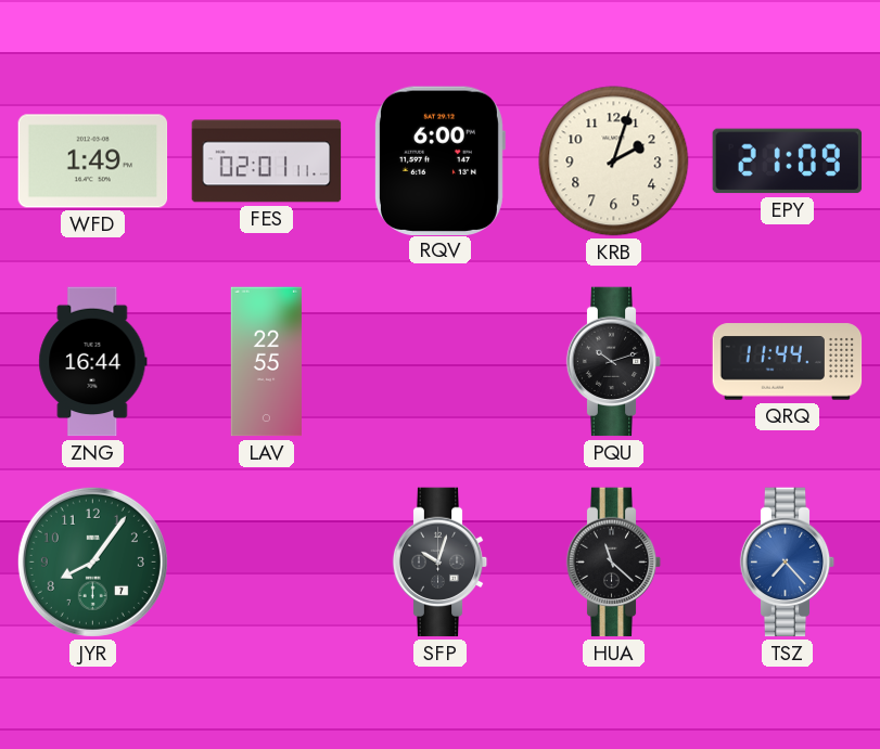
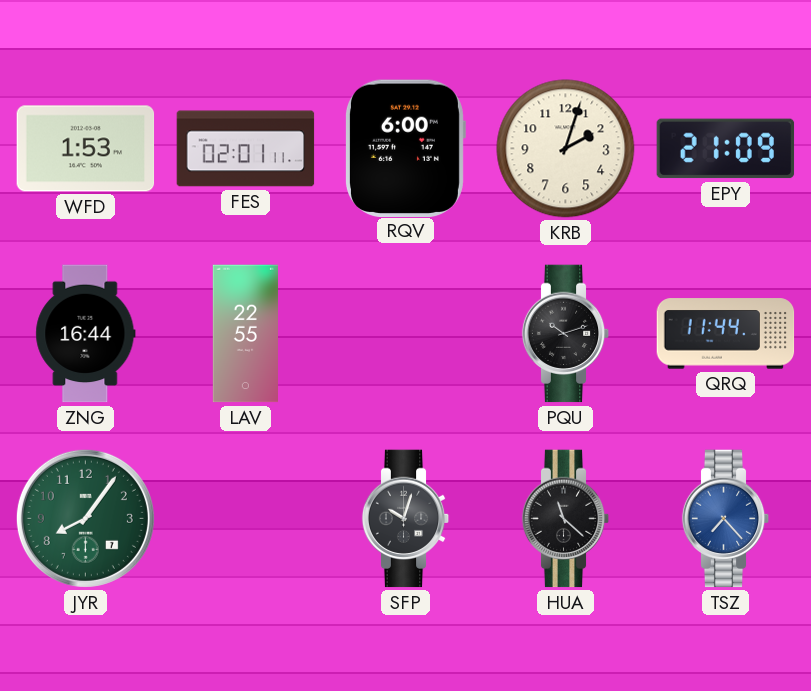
WFD: 1:49 -> 1:53 (86, 149)
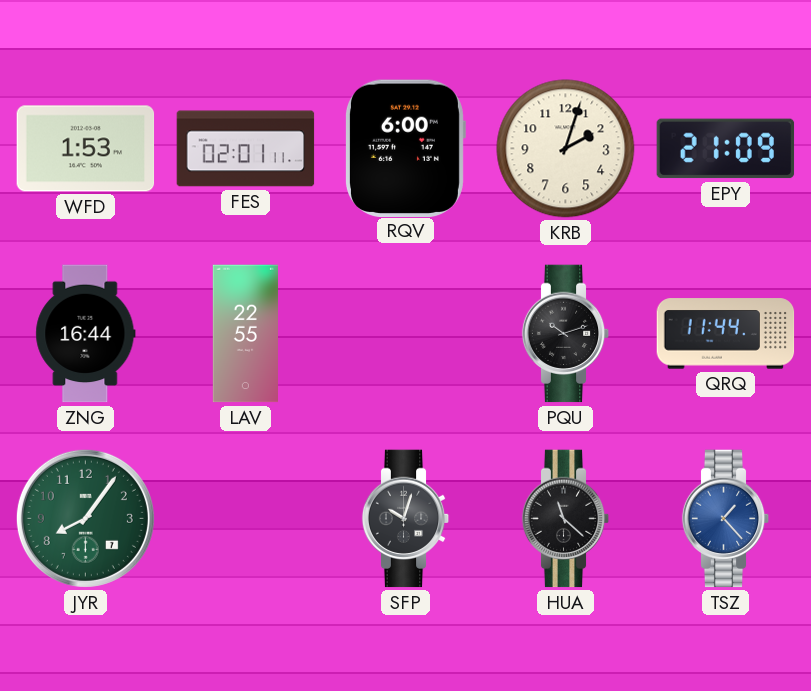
TSZ: 7:23 -> 1:23 (726, 519)
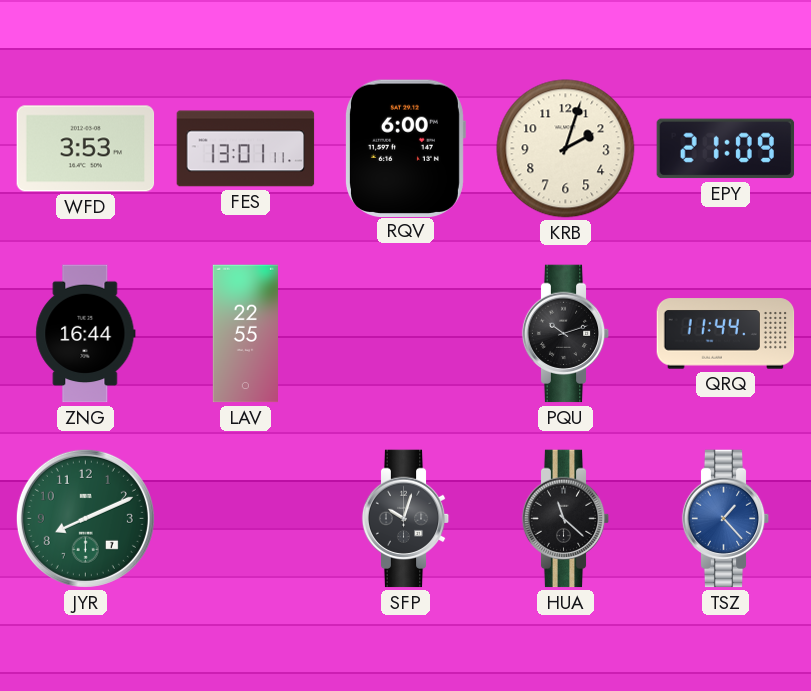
WFD: 1:53 -> 3:53 (86, 149)
FES: 02:01 -> 13:01 (246, 149)
JYR: 8:06 -> 8:11 (85, 518)
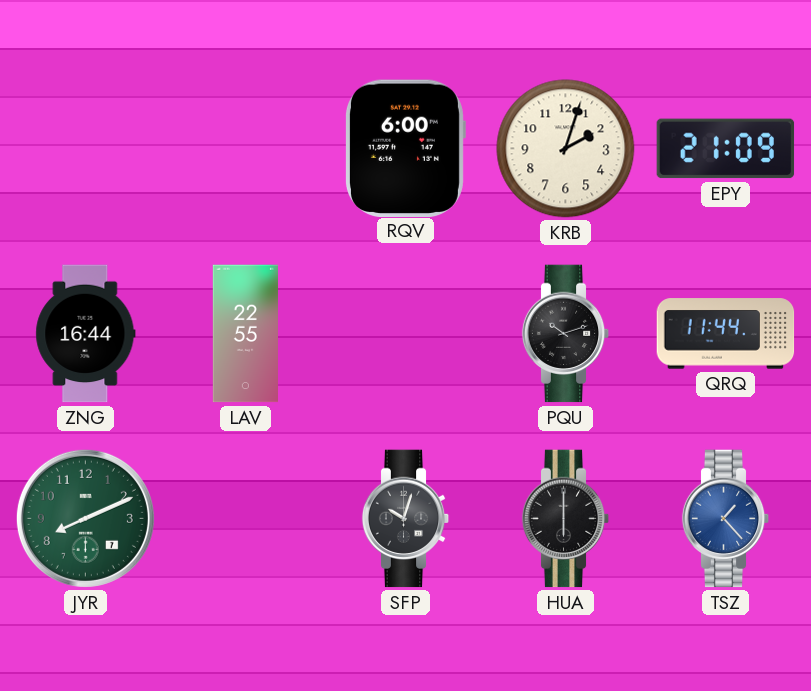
WFD: 3:53 -> none (86, 149)
FES: 13:01 -> none (246, 149)
HUA: 11:22 -> 6:00 (566, 519)
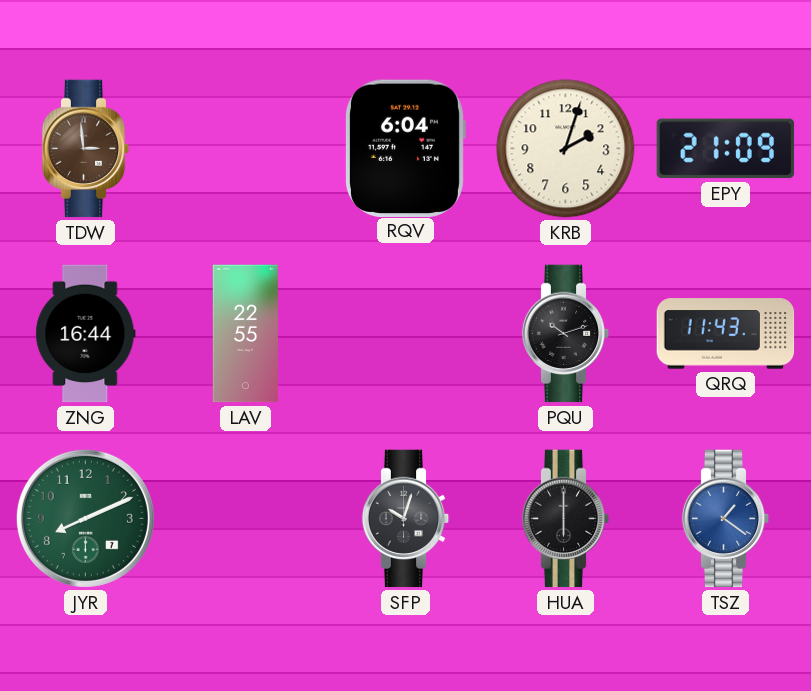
TDW: none -> 2:59 (86, 149)
RQV: 6:00 -> 6:04 (405, 148)
QRQ: 11:44 -> 11:43 (726, 334)
TSZ: 1:23 -> 1:21 (726, 519)
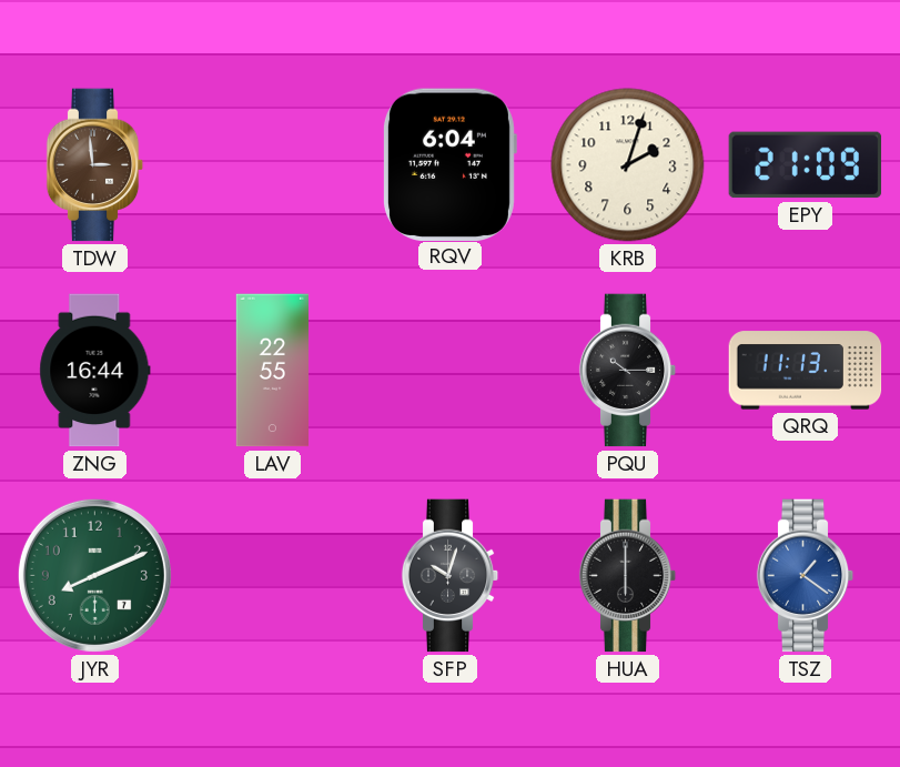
PQU: 10:12 -> 10:15 (628, 371)
QRQ: 11:43 -> 11:13 (806, 371)
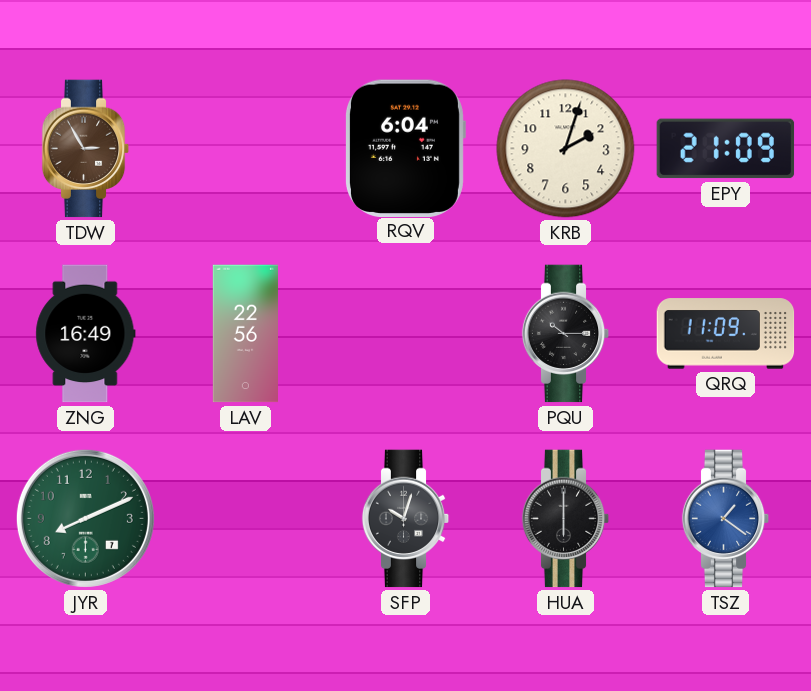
TDW: 2:59 -> 2:55 (86, 149)
ZNG: 16:44 -> 16:49 (86, 334)
LAV: 22:55 -> 22:56 (245, 334)
QRQ: 11:13 -> 11:09 (726, 334)
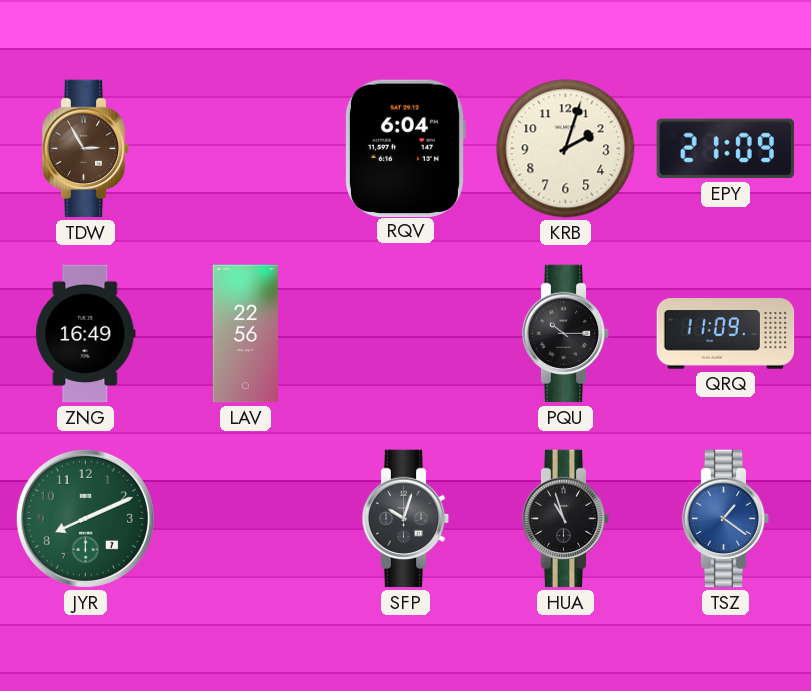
HUA: 6:00 -> 10:57 (566, 519)
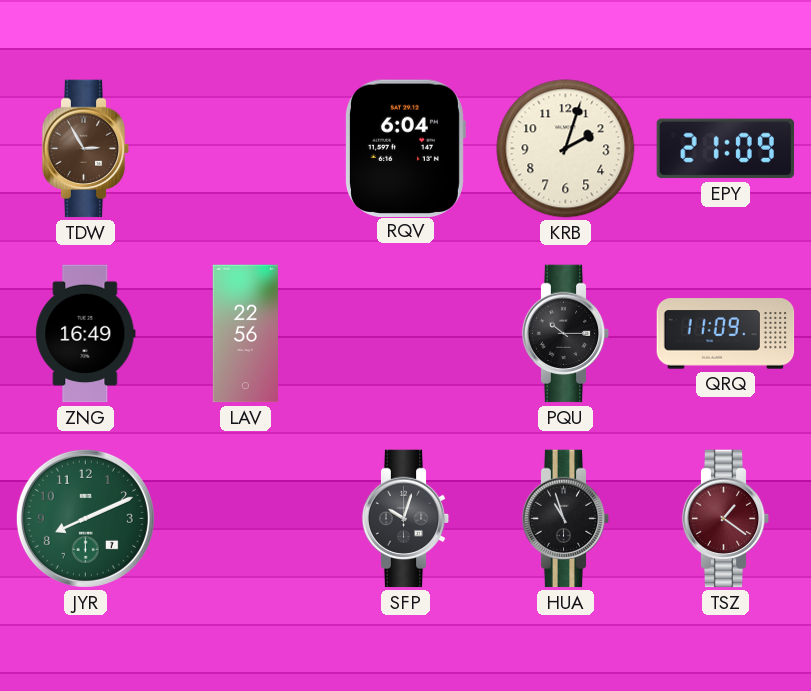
TSZ dial: blue -> burgundy (726, 519)
